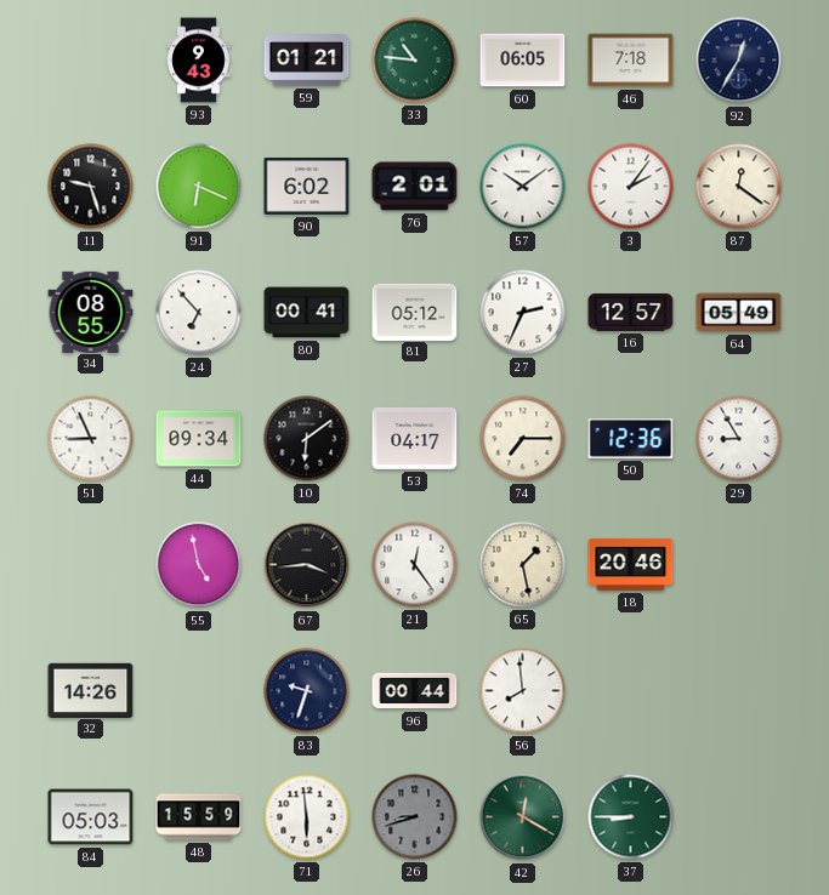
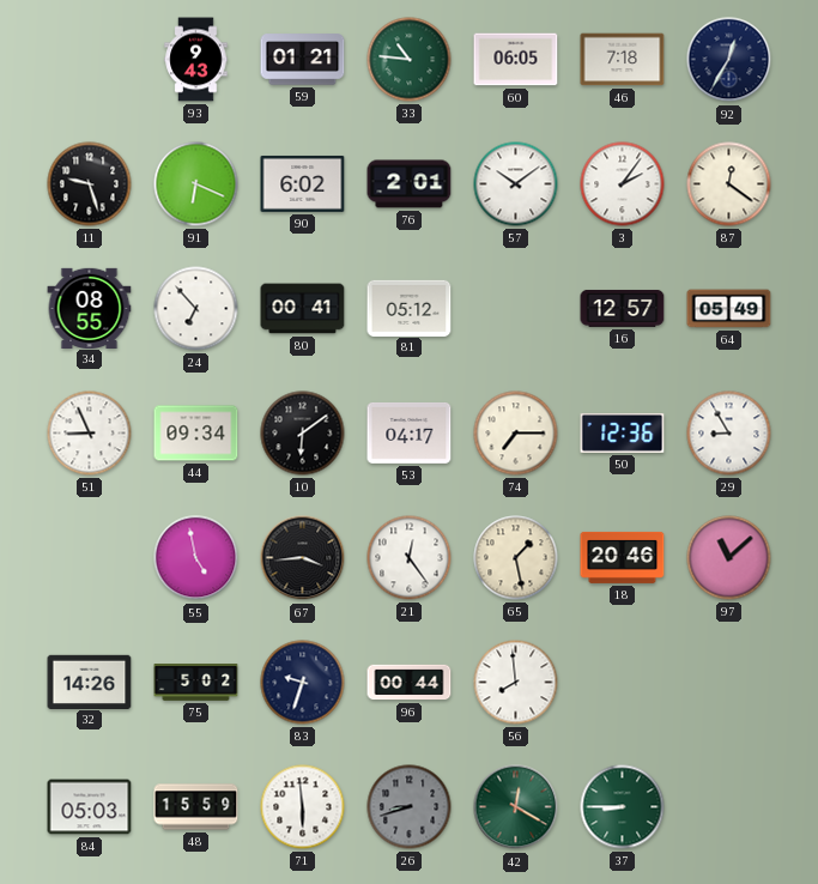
27: 2:34 -> none (523, 313)
97: none -> 11:08 (729, 558)
75: none -> 5:02 (196, 683)
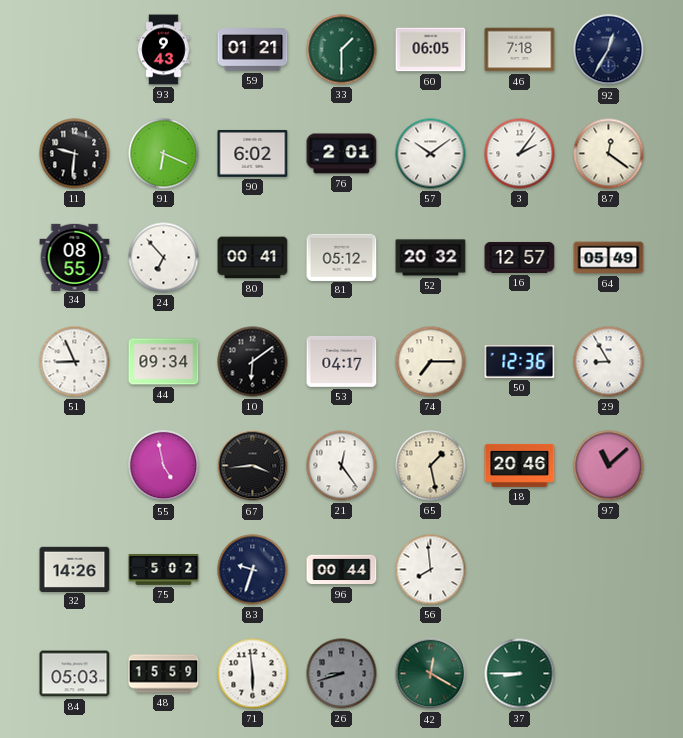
33: 10:46 -> 1:30 (342, 50)
11: 9:27 -> 9:31 (75, 154)
52: none -> 20:32 (431, 258)
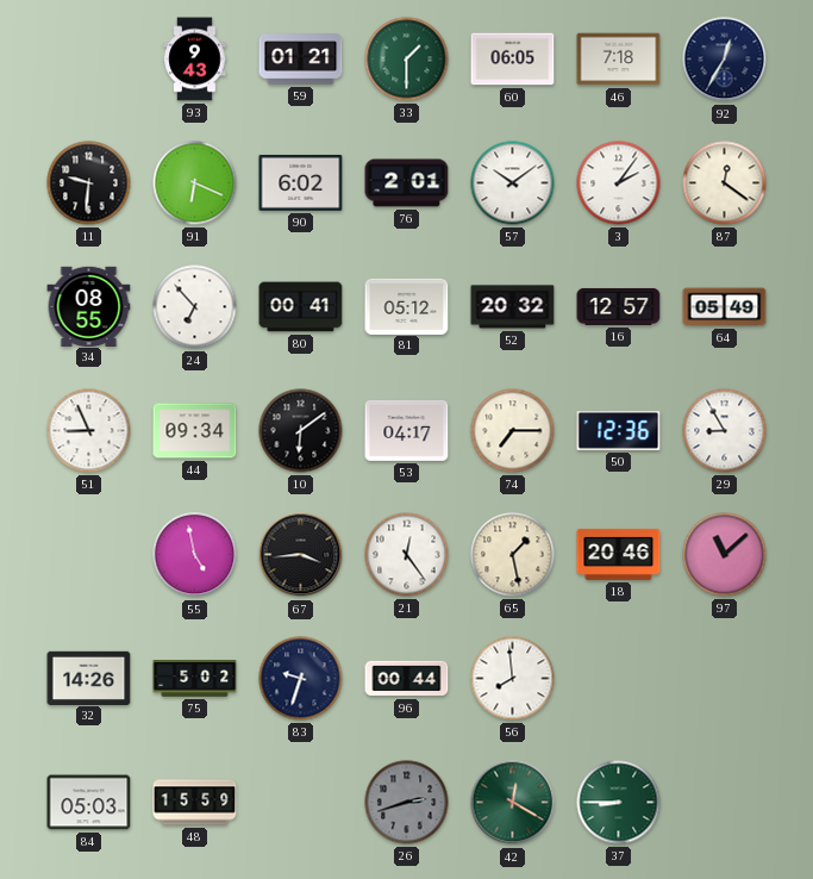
71: 5:59 -> none (253, 674)
26: 8:42 -> 2:42 (407, 803)
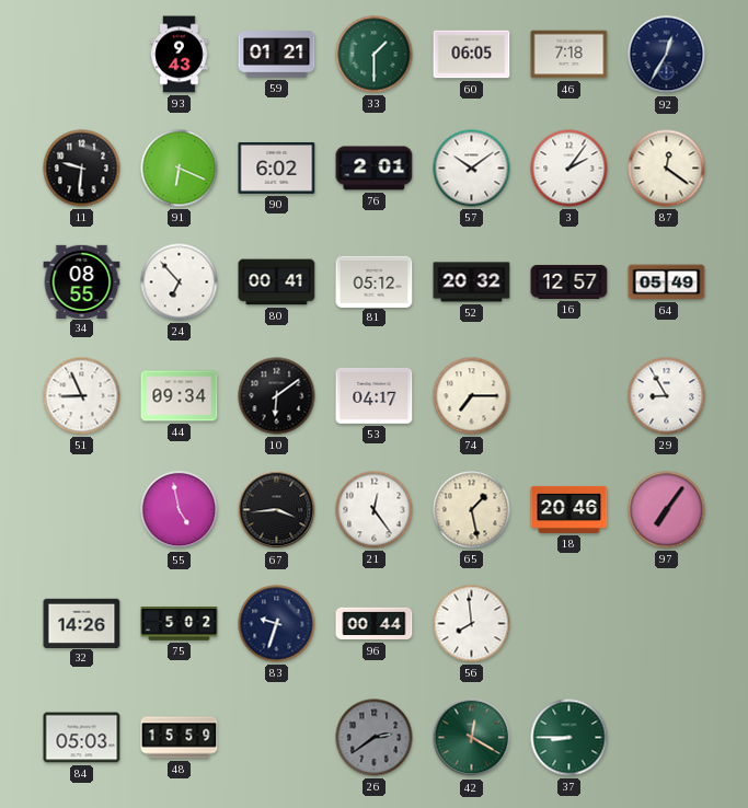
50: 12:36 -> none (619, 430)
97: 11:08 -> 7:06 (667, 510)
26: 2:42 -> 2:39 (375, 738)
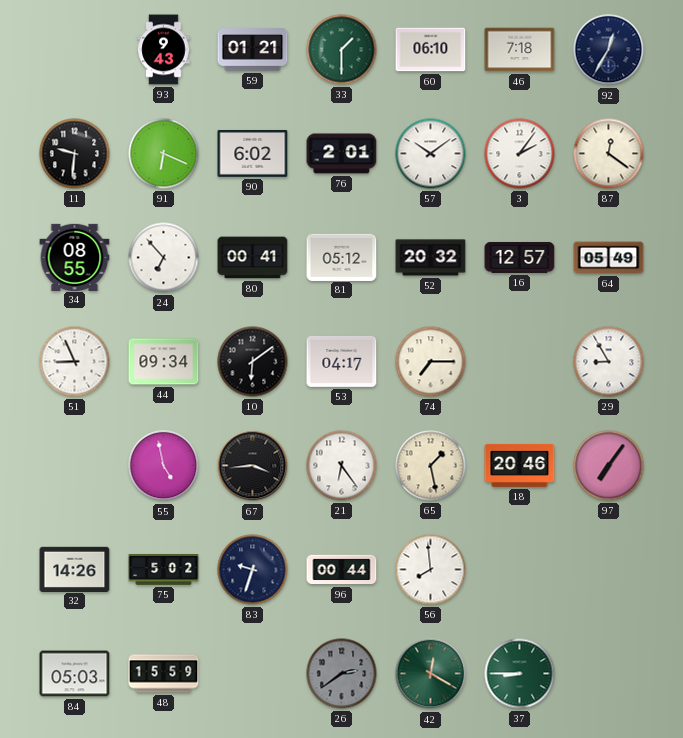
60: 06:05 -> 06:10 (431, 50)
21: 12:24 -> 6:24 (342, 466)
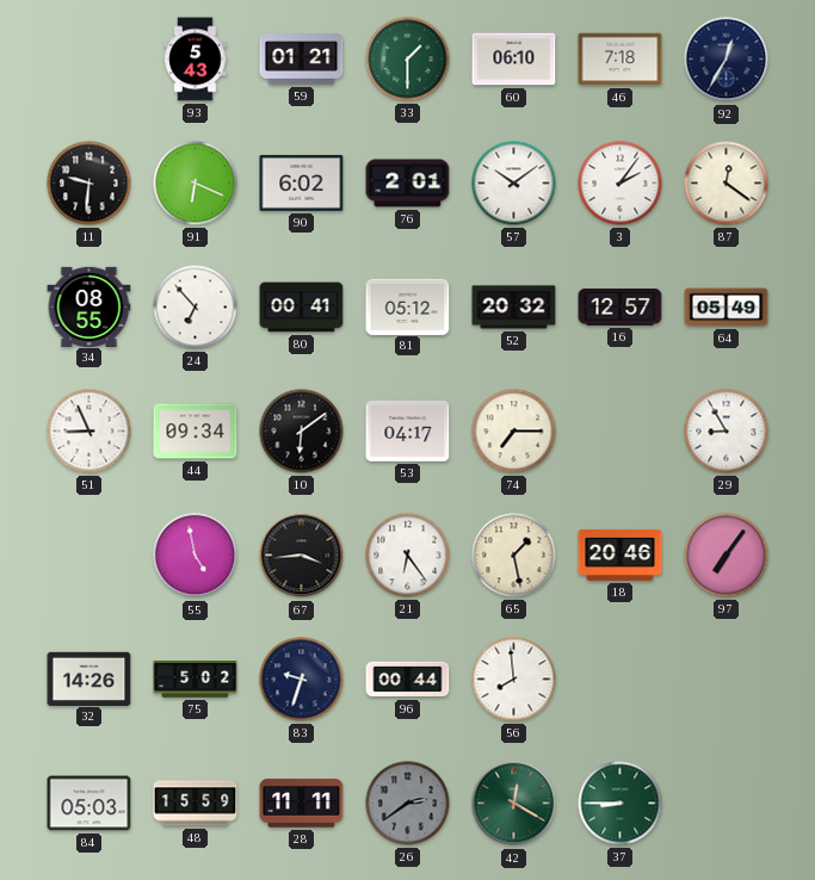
93: 9:43 -> 5:43 (196, 60)
28: none -> 11:11 (302, 804)
